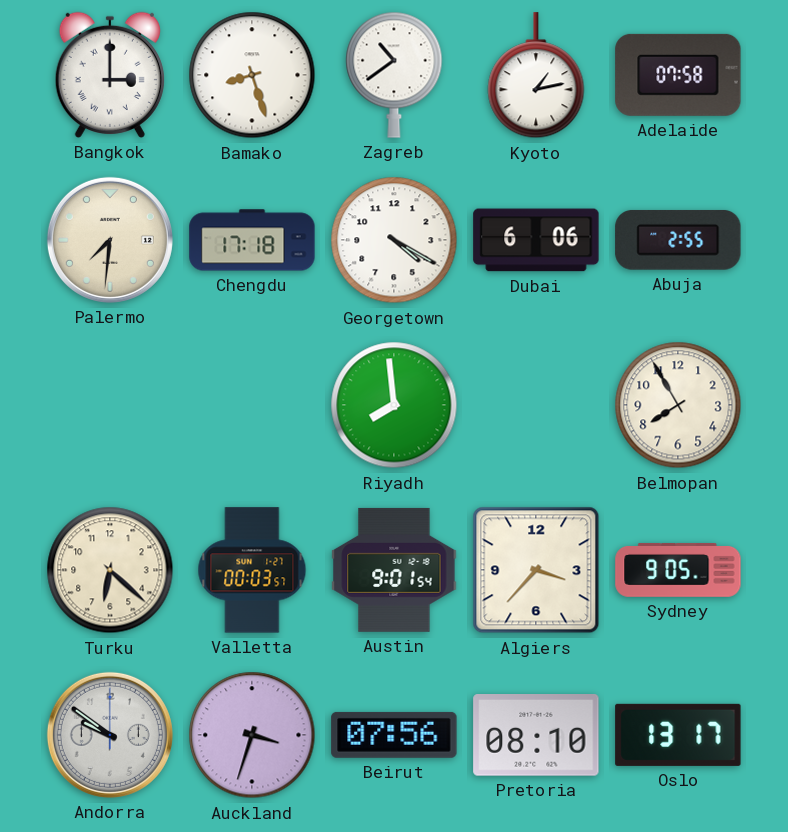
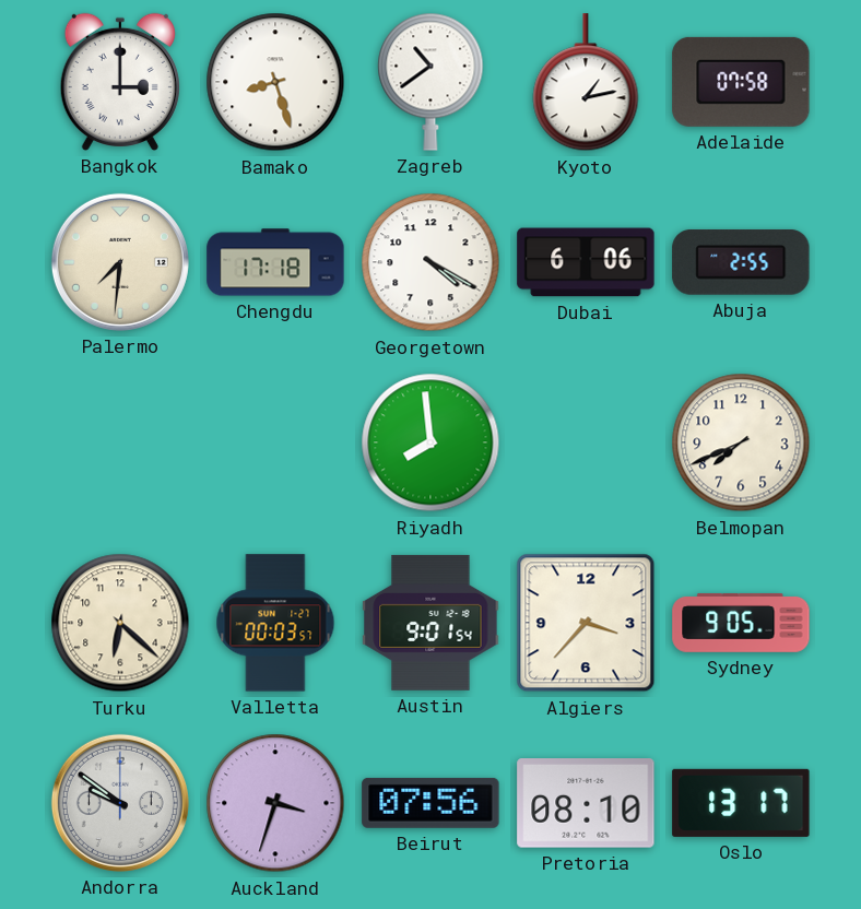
Belmopan: 7:55 -> 7:41 (741, 442)
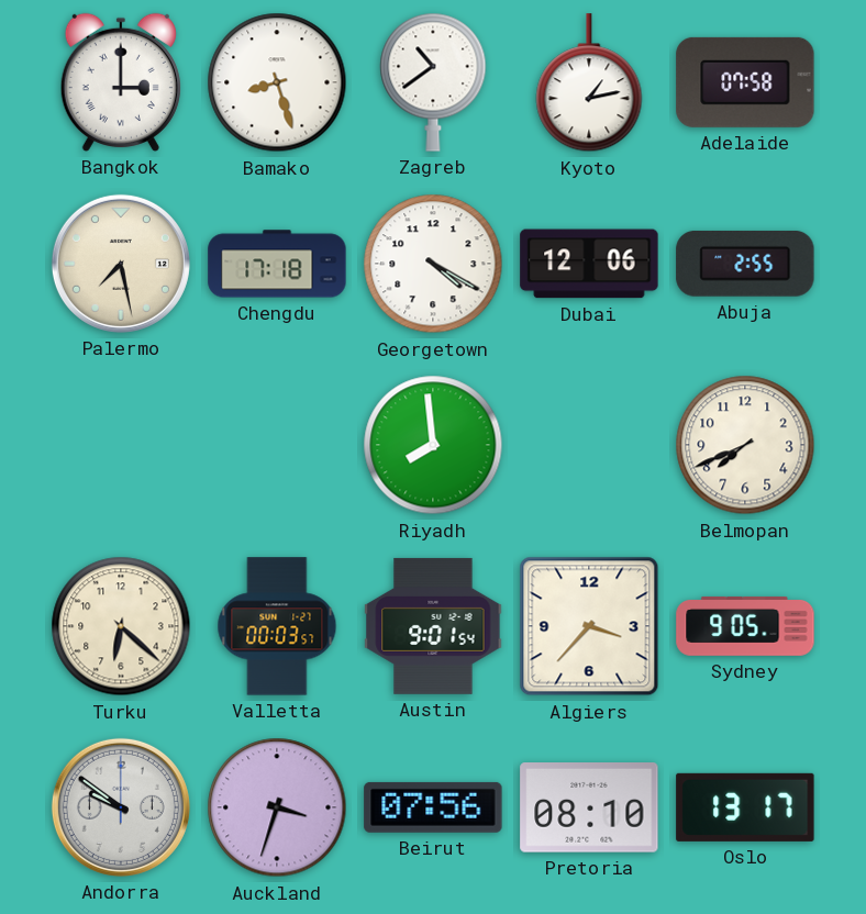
Palermo: 7:31 -> 7:28 (121, 264)
Dubai: 6:06 -> 12:06 (589, 264)
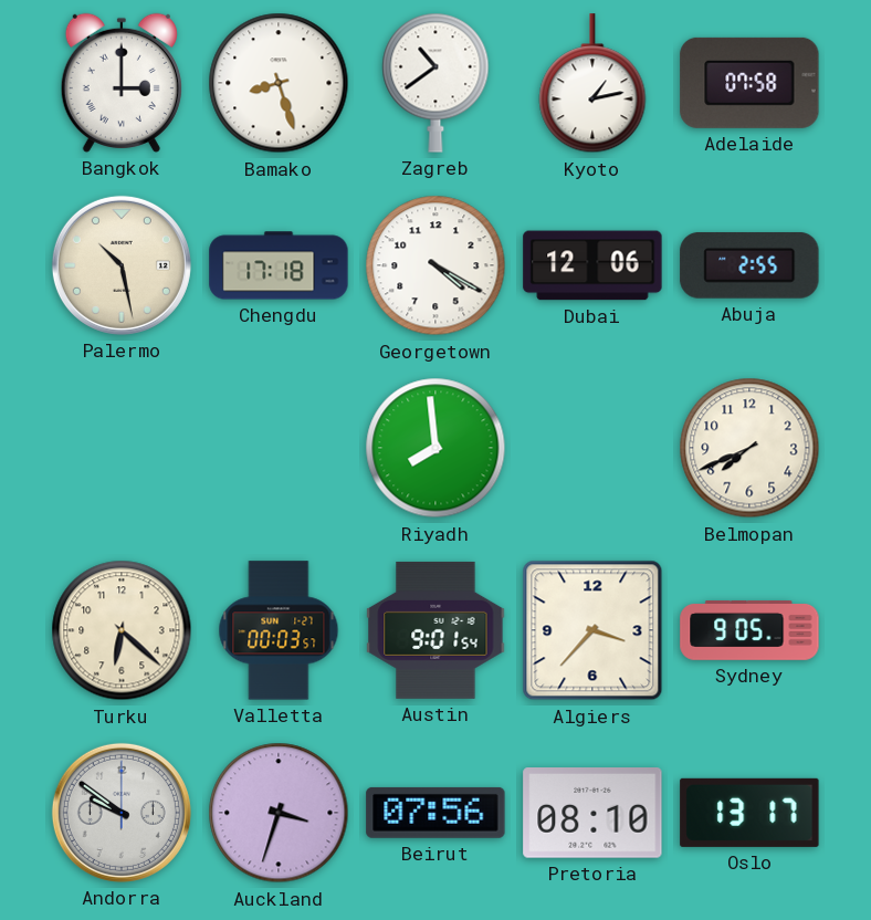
Palermo: 7:28 -> 10:28 (122, 265)
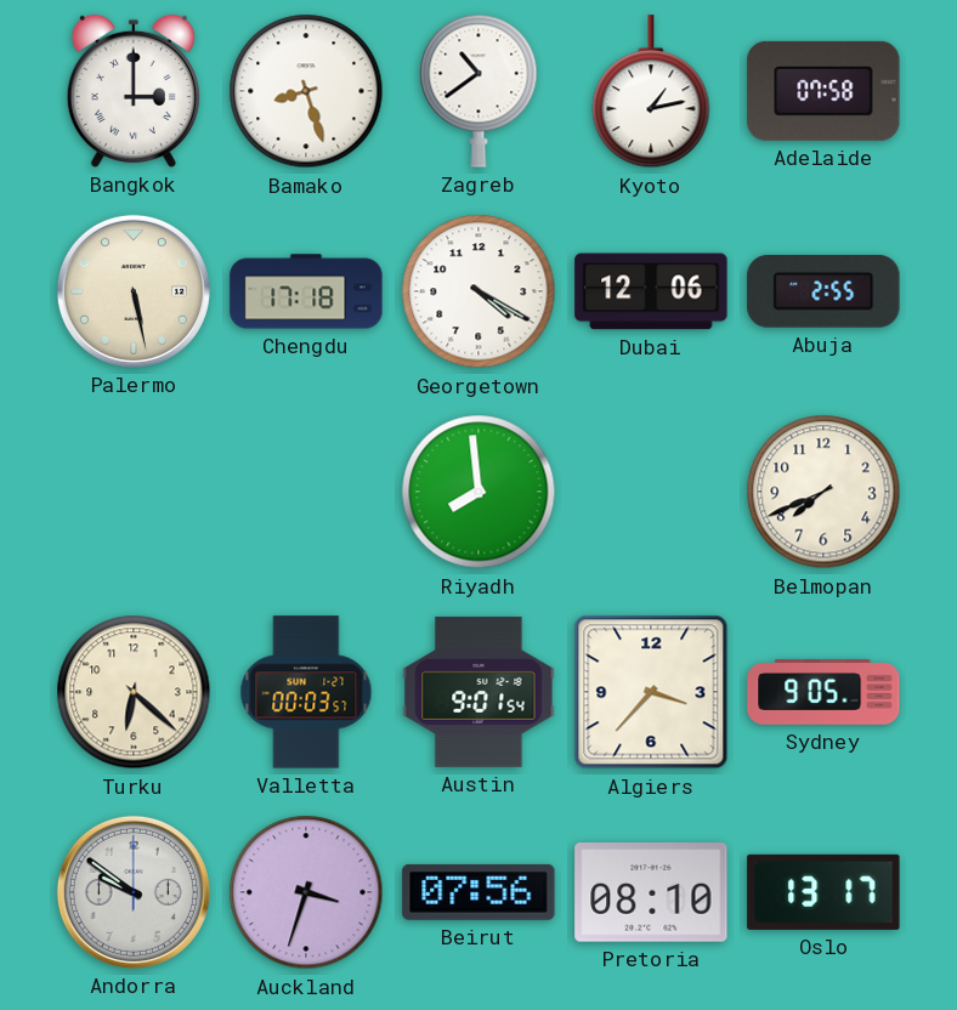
Palermo: 10:28 -> 5:28 (134, 291)
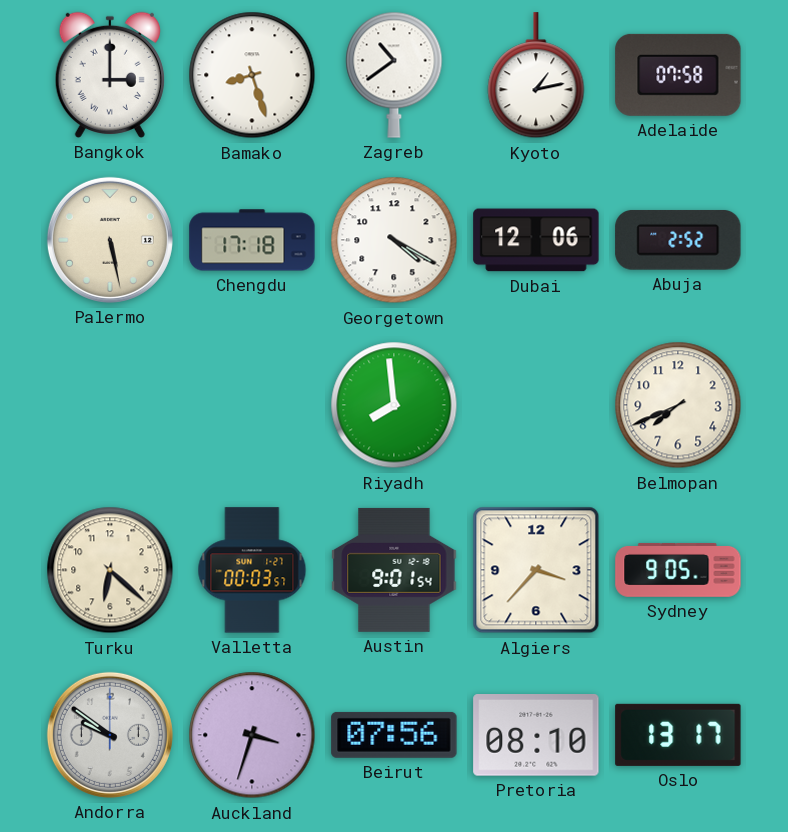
Abuja: 2:55 -> 2:52 (678, 240)
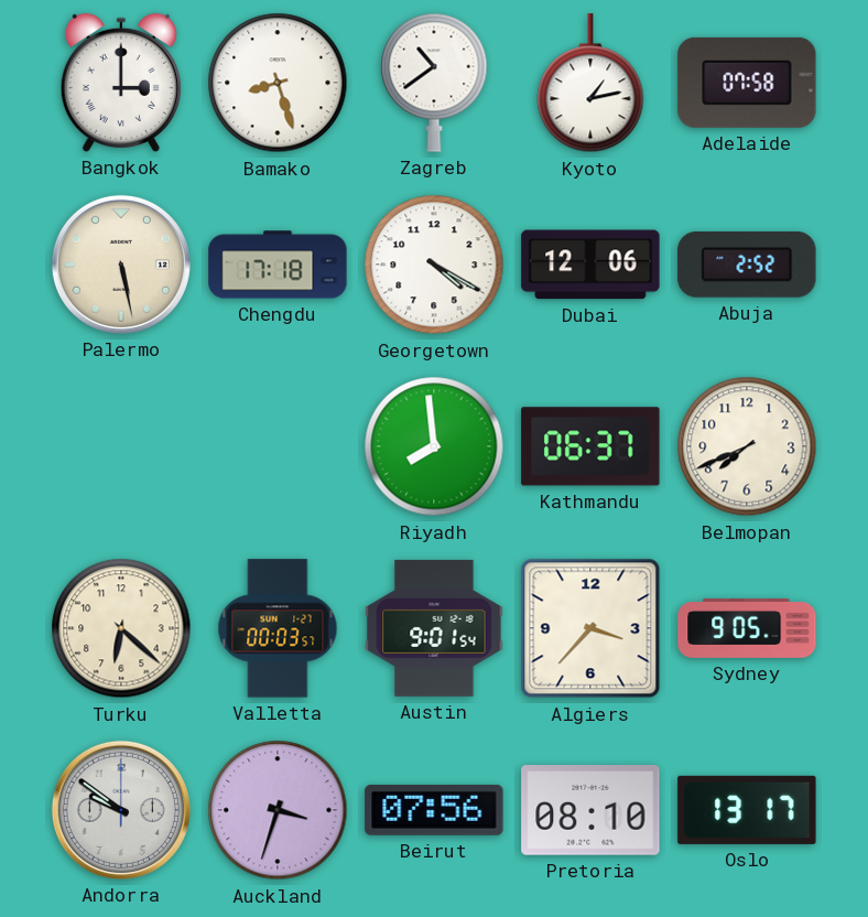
Kathmandu: none -> 06:37 (590, 446)
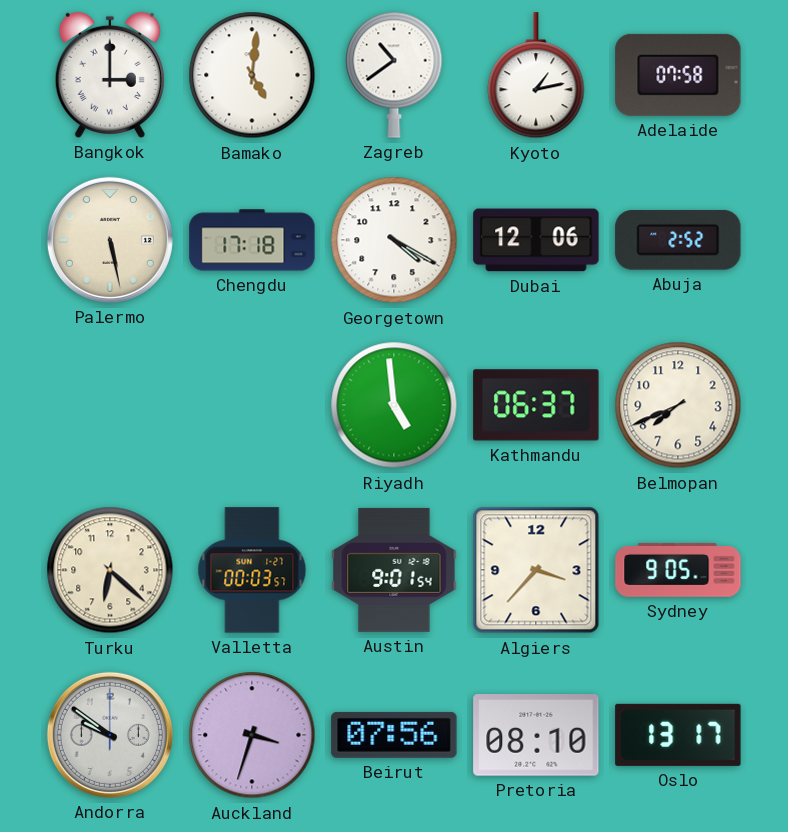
Bamako: 8:27 -> 5:01 (252, 75)
Riyadh: 7:59 -> 4:59 (394, 405)
